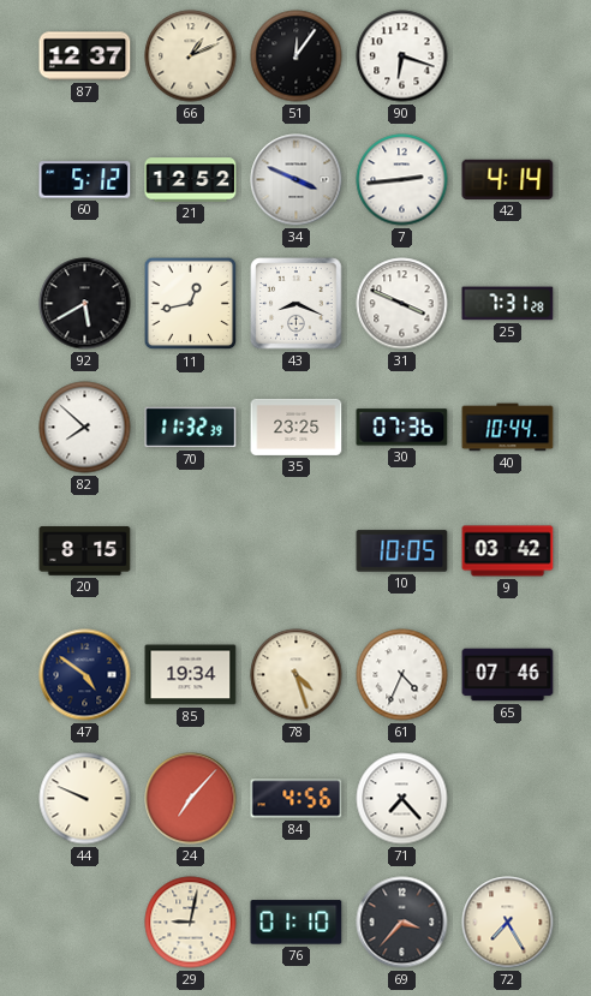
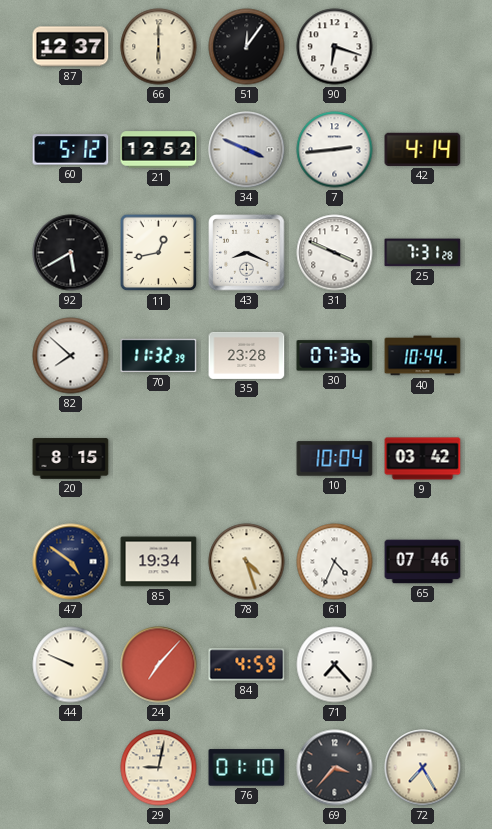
66: 1:11 -> 6:00 (159, 47)
35: 23:25 -> 23:28 (247, 355)
10: 10:05 -> 10:04 (335, 459)
84: 4:56 -> 4:59 (247, 665)
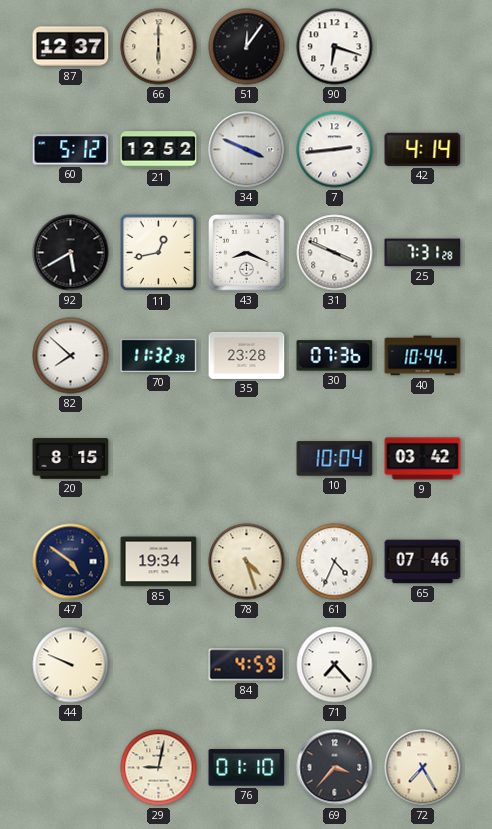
24: 7:07 -> none (159, 665)
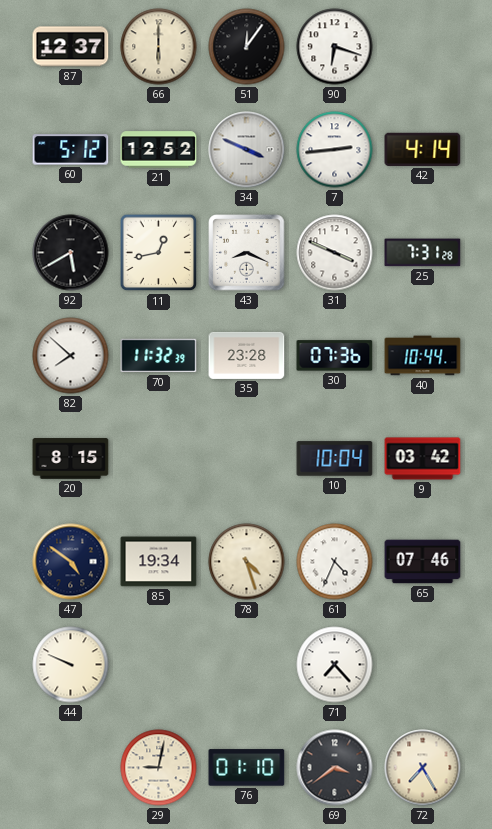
84: 4:59 -> none (247, 665)
69: 3:37 -> 3:39 (335, 768)
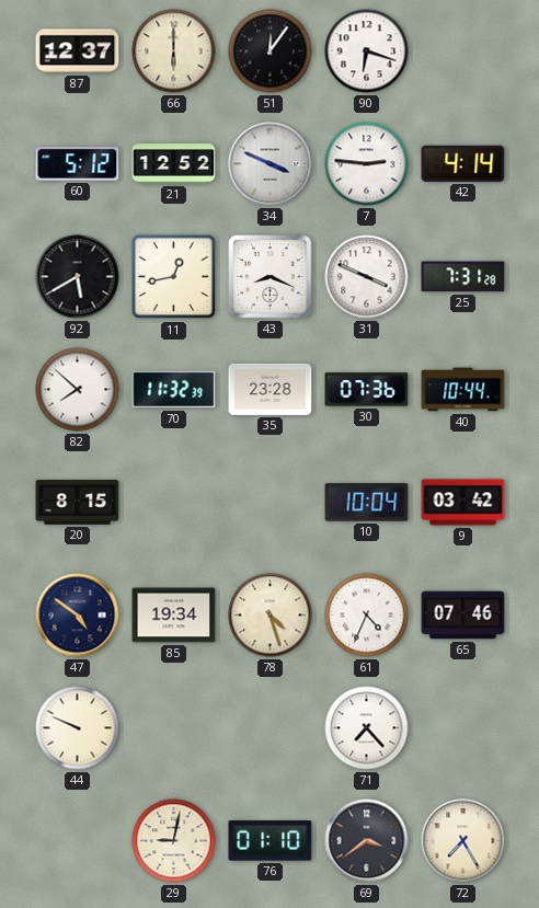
7: 2:44 -> 2:46 (367, 164)
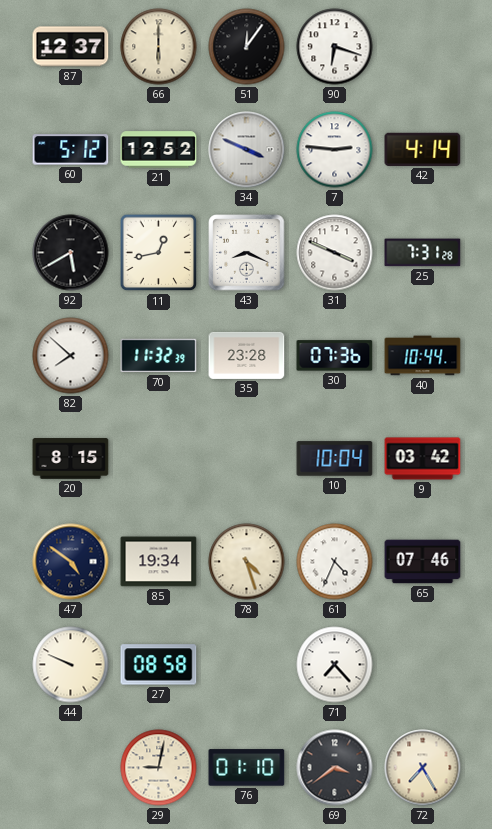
27: none -> 08:58 (159, 665)
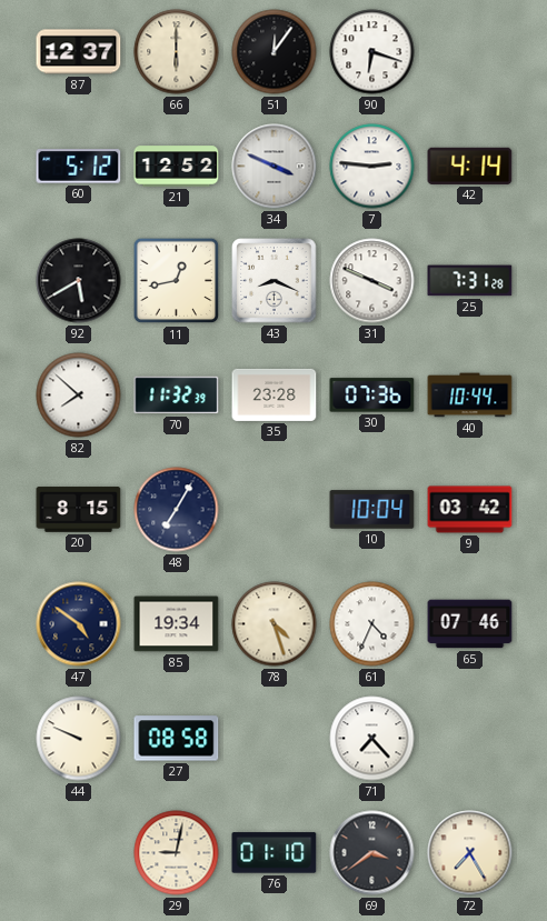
48: none -> 7:05 (177, 510)
